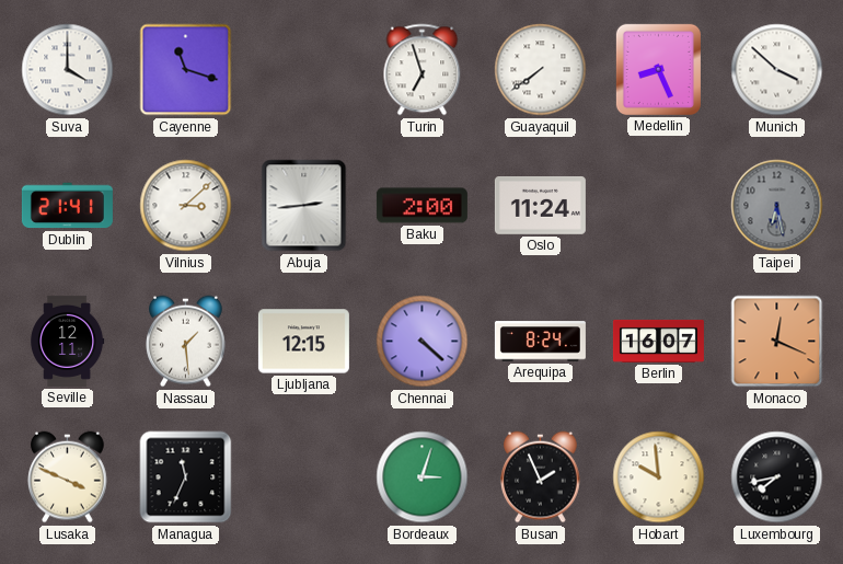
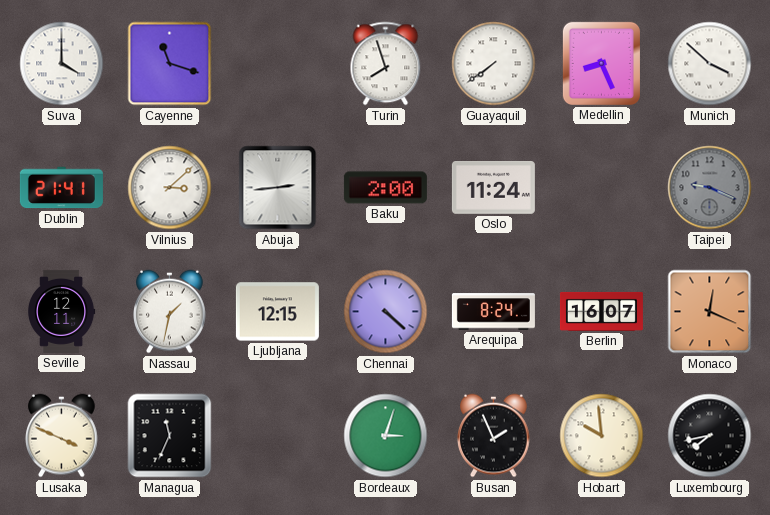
Turin: 6:57 -> 7:57 (386, 64)
Taipei: 6:28 -> 9:19 (710, 188)
Nassau: 1:29 -> 1:32 (170, 312)
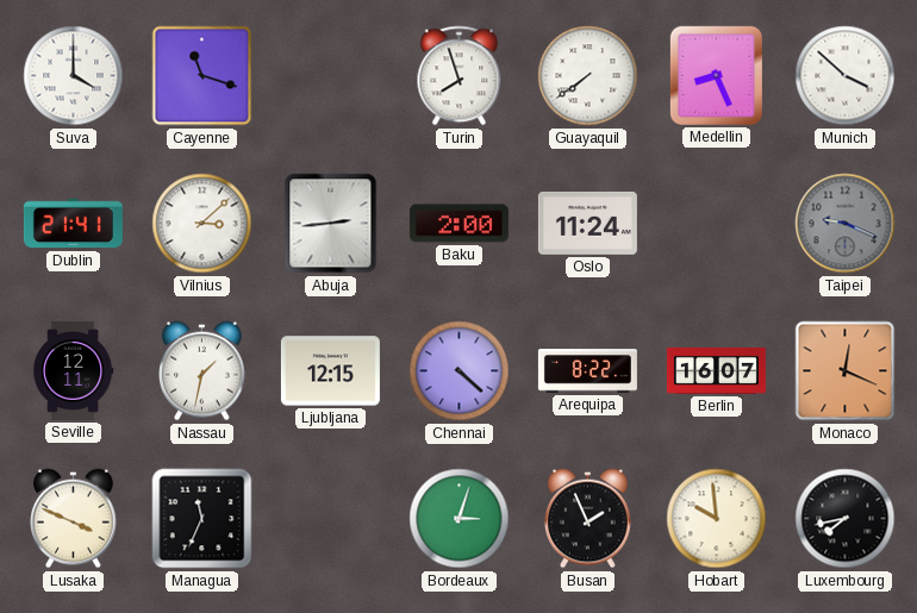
Arequipa: 8:24 -> 8:22 (587, 371)
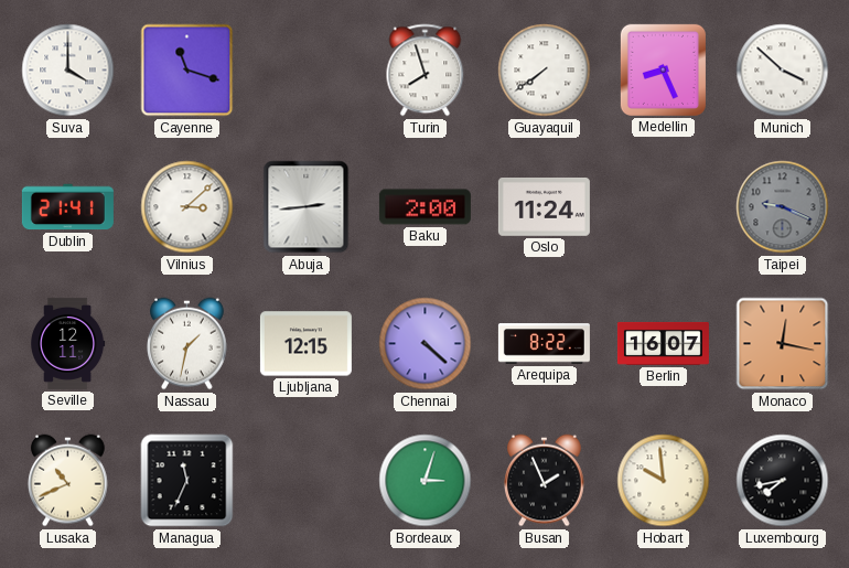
Monaco: 12:19 -> 12:17 (783, 344)
Lusaka: 3:49 -> 10:41 (68, 481)
